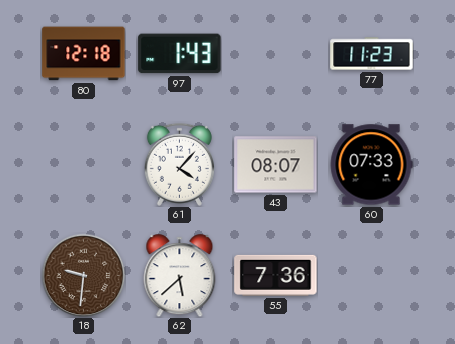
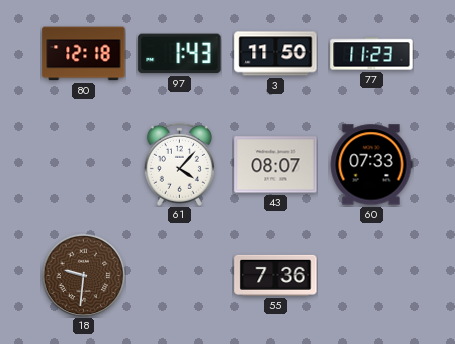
3: none -> 11:50 (276, 54)
62: 5:38 -> none (180, 276)
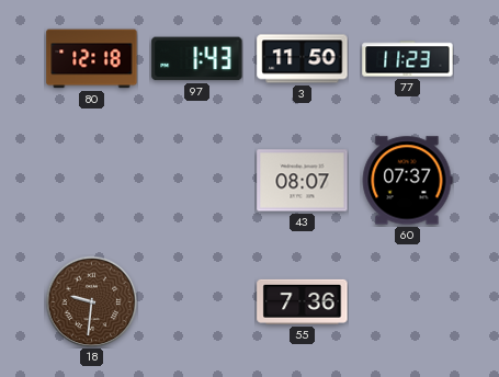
61: 4:07 -> none (179, 164)
60: 07:33 -> 07:37 (407, 181)
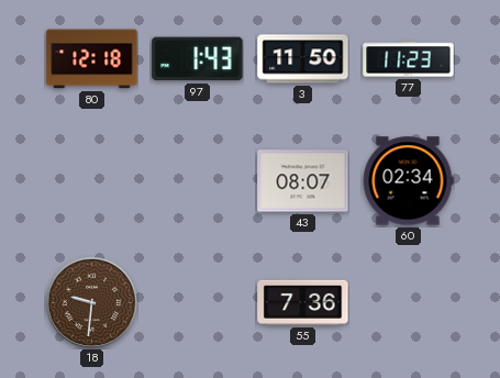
60: 07:37 -> 02:34 (408, 181)
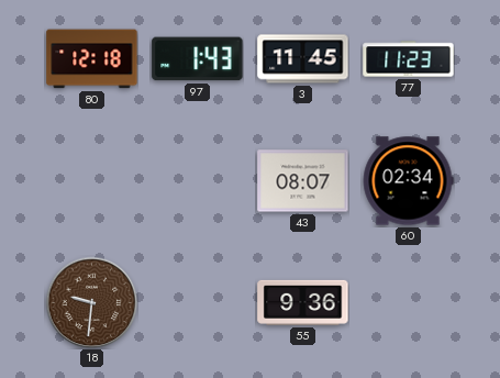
3: 11:50 -> 11:45 (303, 59)
55: 7:36 -> 9:36 (303, 302)
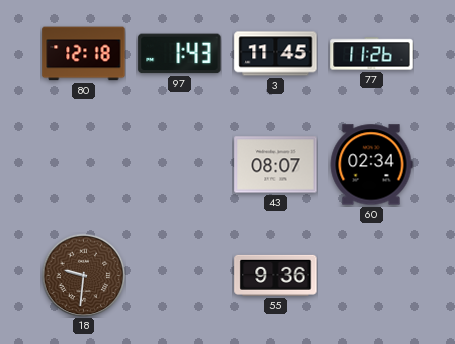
77: 11:23 -> 11:26 (372, 54)
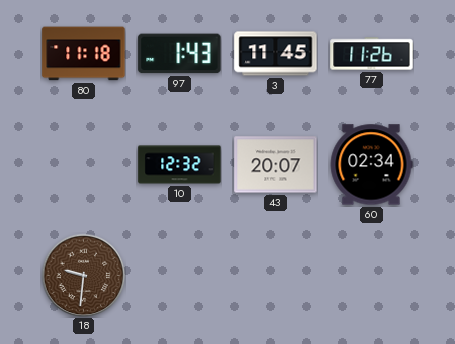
80: 12:18 -> 11:18 (84, 54)
10: none -> 12:32 (180, 165)
43: 08:07 -> 20:07 (276, 165)
55: 9:36 -> none (276, 275)
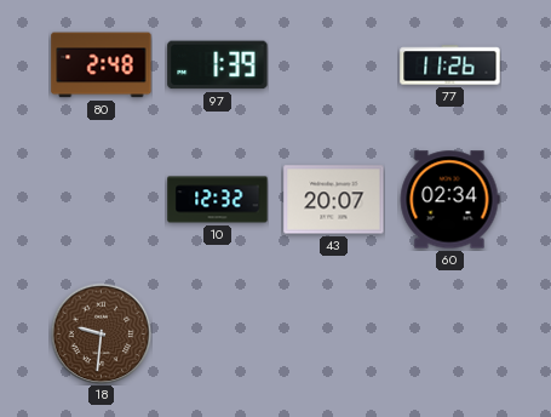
80: 11:18 -> 2:48 (102, 65)
97: 1:43 -> 1:39 (218, 65)
3: 11:45 -> none (276, 54)
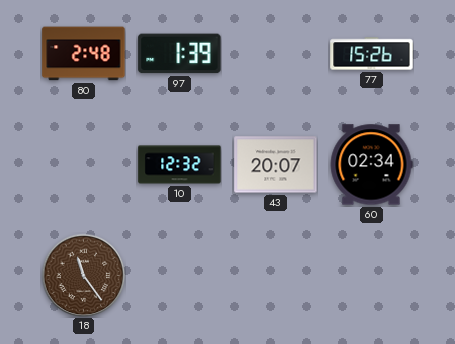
77: 11:26 -> 15:26 (372, 54)
18: 9:31 -> 11:24 (83, 275)
